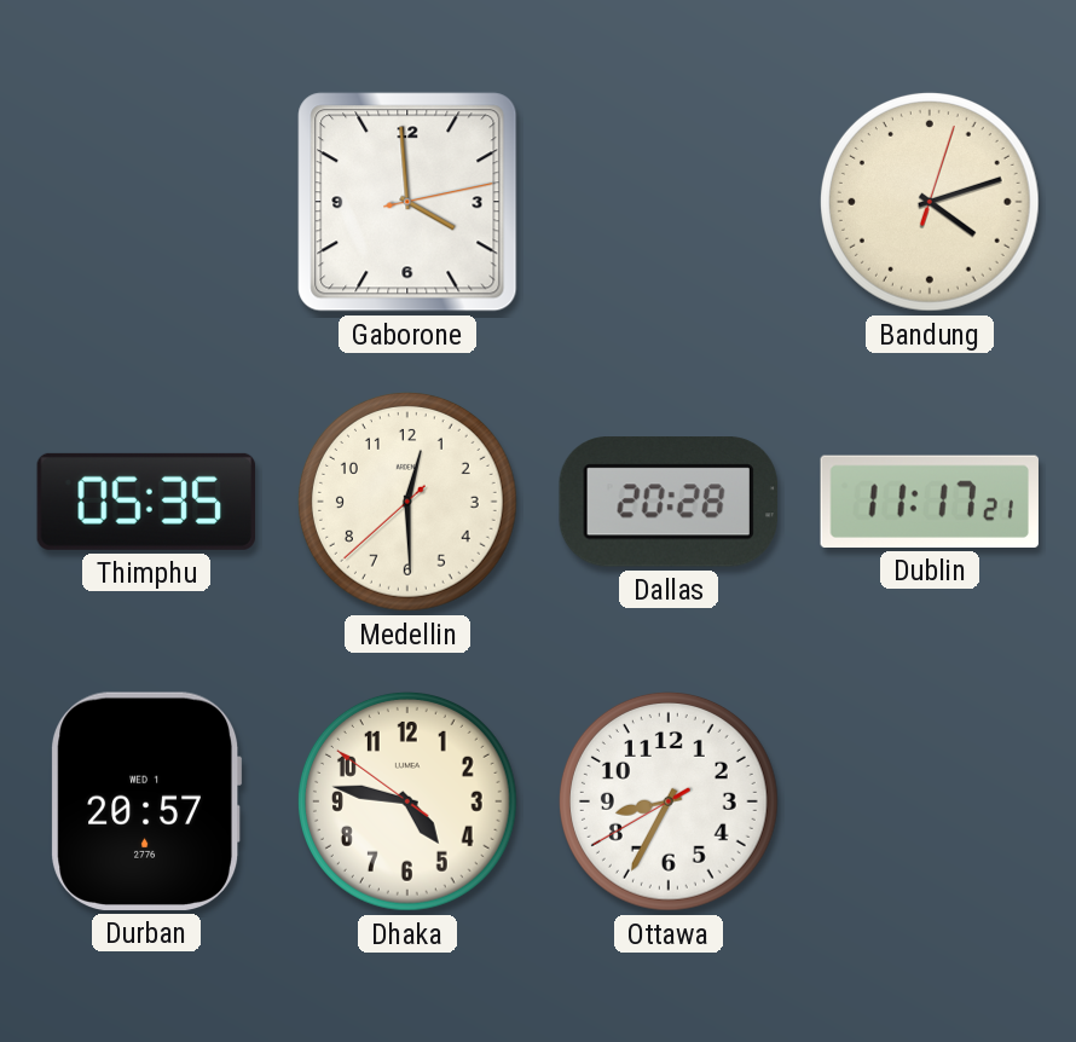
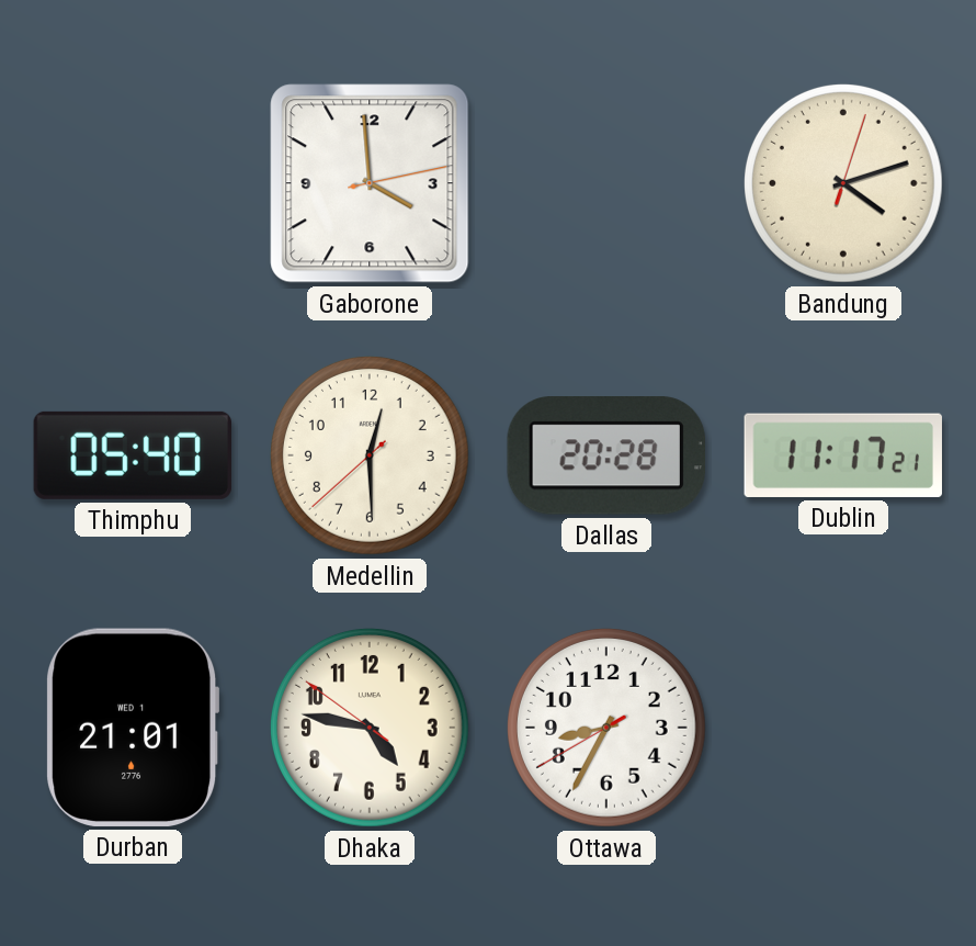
Thimphu: 05:35 -> 05:40 (133, 455)
Durban: 20:57 -> 21:01 (133, 728)
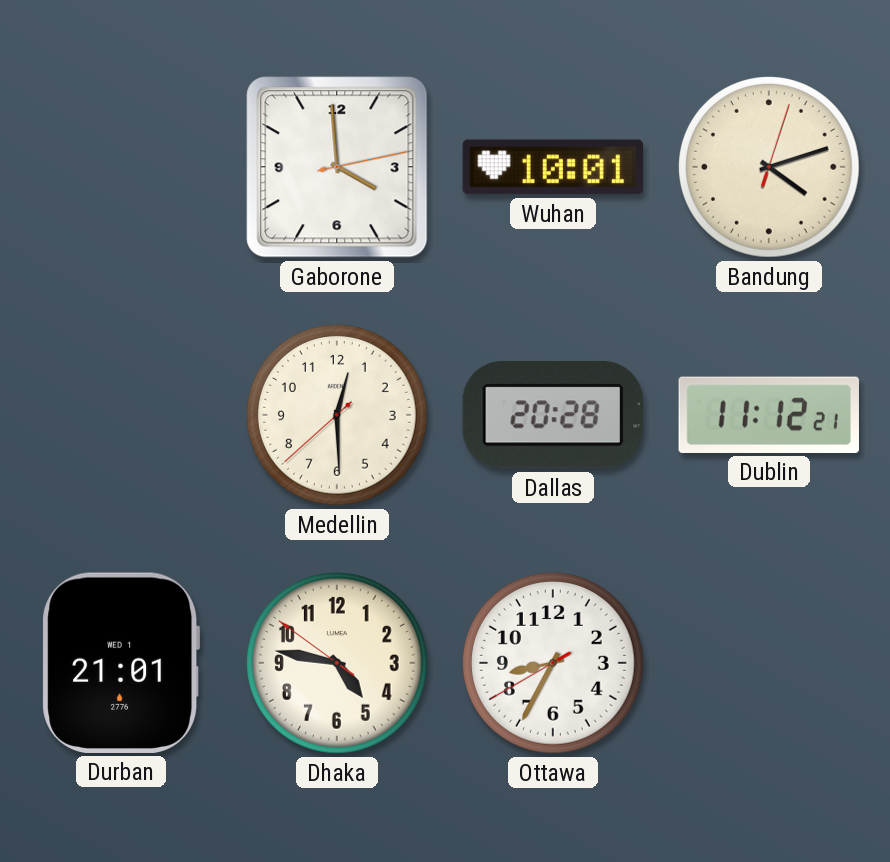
Wuhan: none -> 10:01 (553, 167)
Thimphu: 05:40 -> none (133, 455)
Dublin: 11:17 -> 11:12 (769, 415)
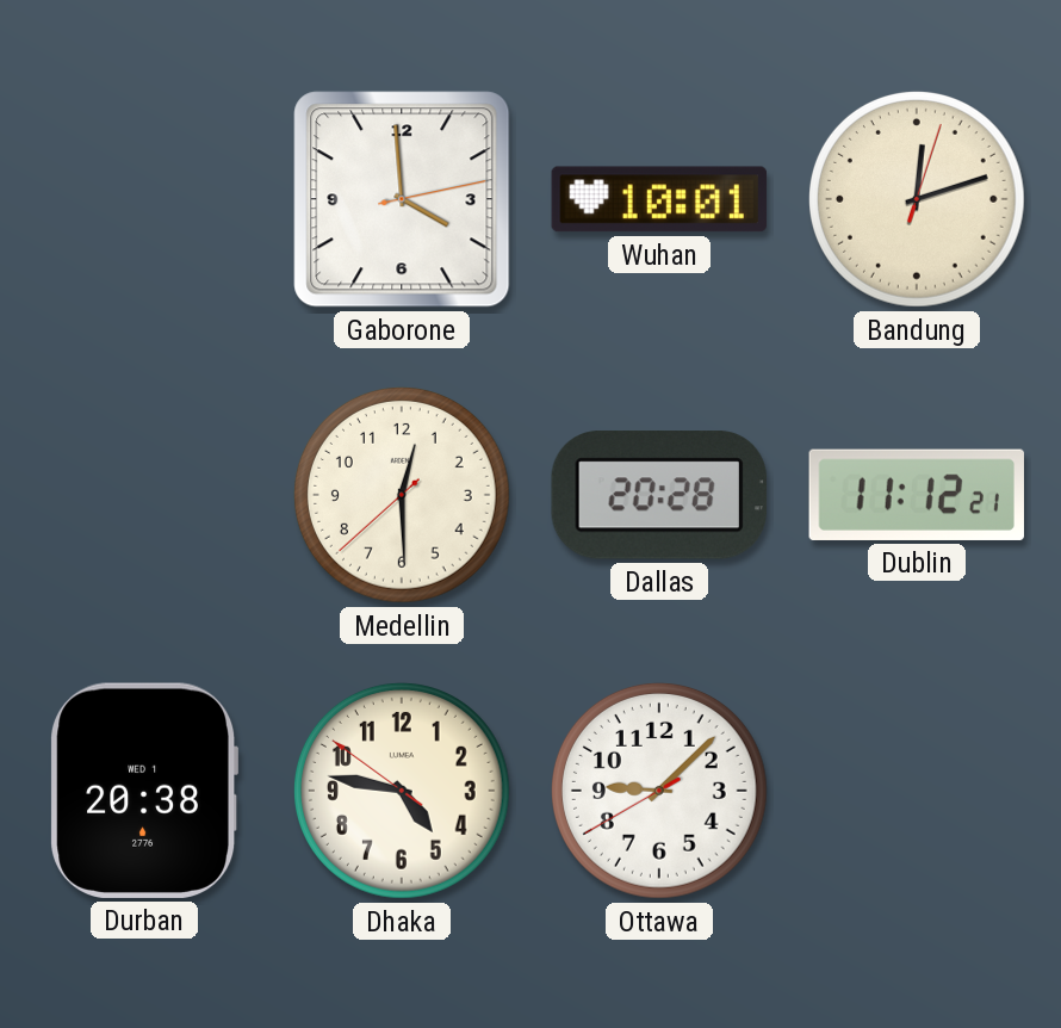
Bandung: 4:12 -> 12:12 (917, 199)
Durban: 21:01 -> 20:38 (144, 791)
Ottawa: 8:34 -> 9:07 (659, 791)
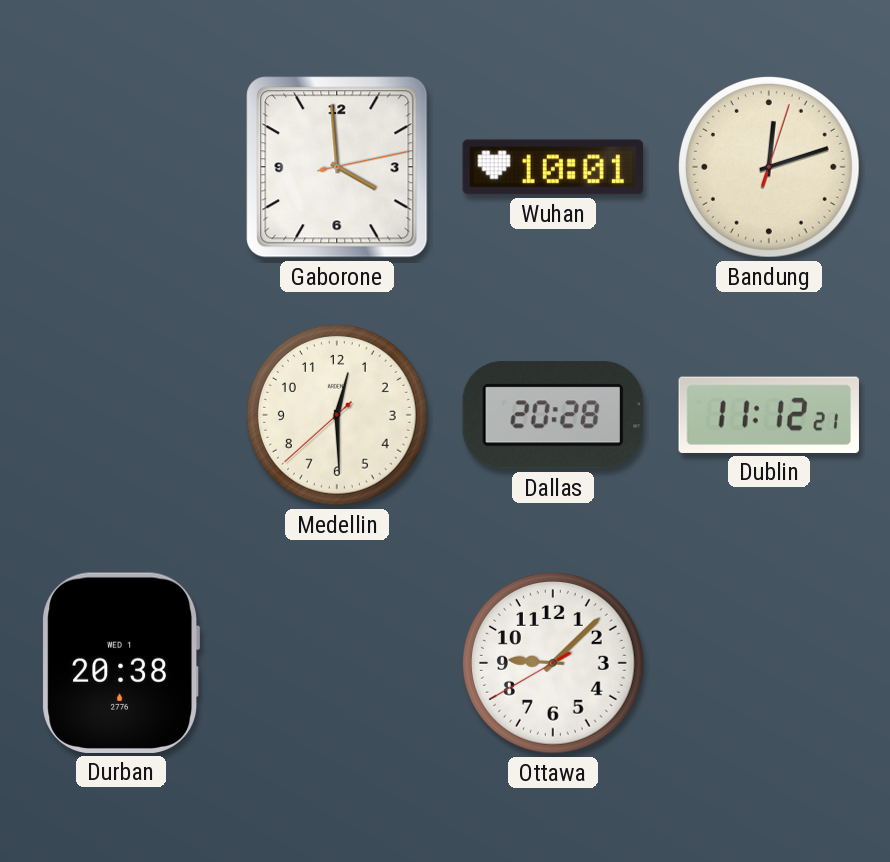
Dhaka: 4:46 -> none (402, 791)
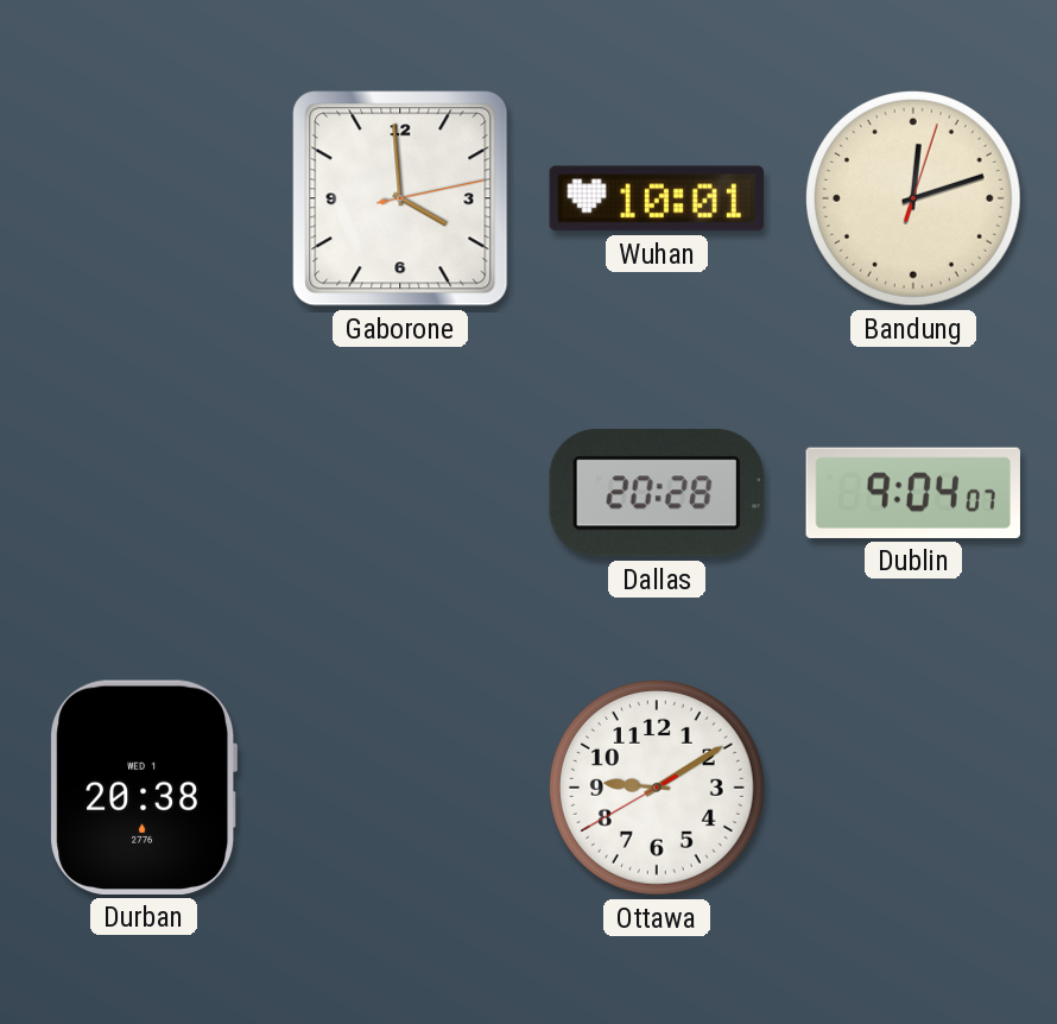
Medellin: 12:29 -> none (337, 415)
Dublin: 11:12 -> 9:04 (913, 493)
Ottawa: 9:07 -> 9:09 (657, 788)
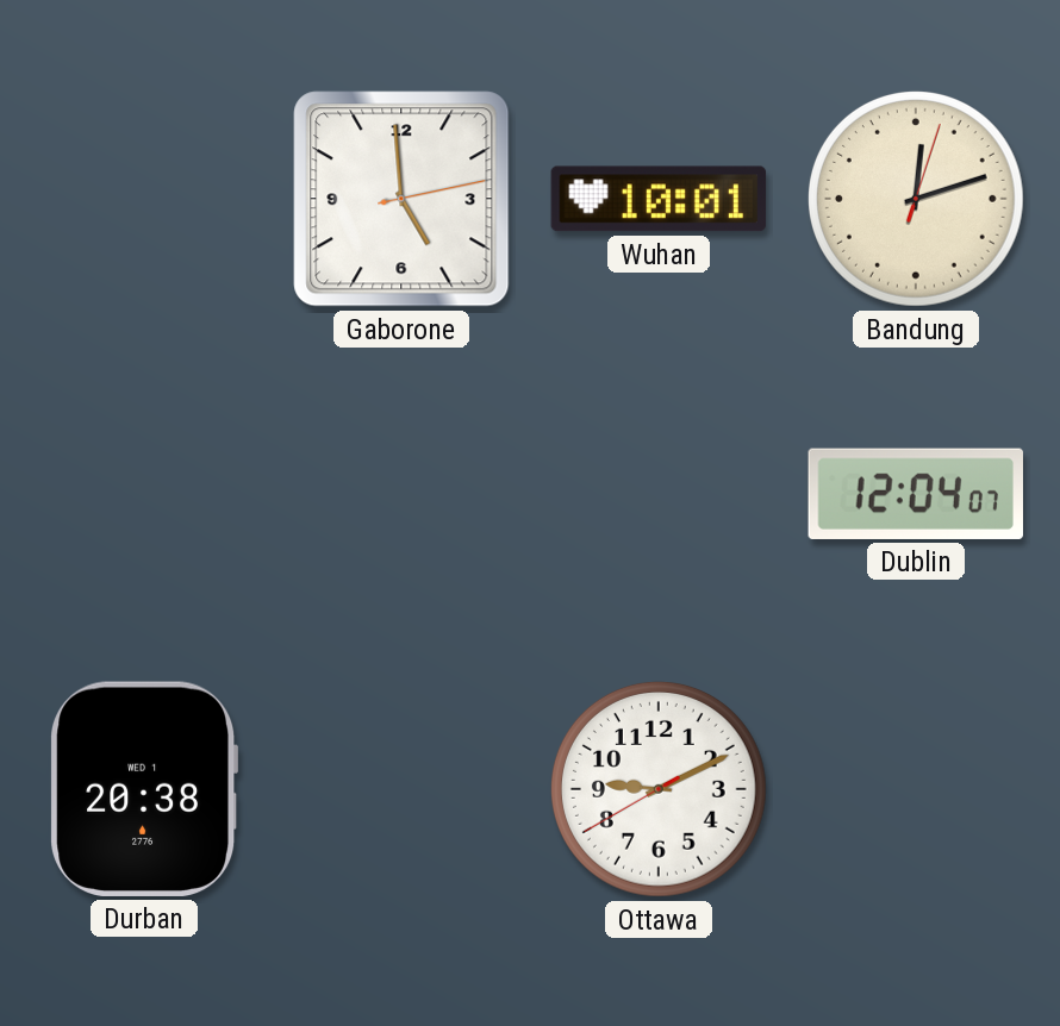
Gaborone: 3:59 -> 4:59 (401, 199)
Dallas: 20:28 -> none (657, 493)
Dublin: 9:04 -> 12:04 (916, 494)
Ottawa: 9:09 -> 9:10 (659, 789)
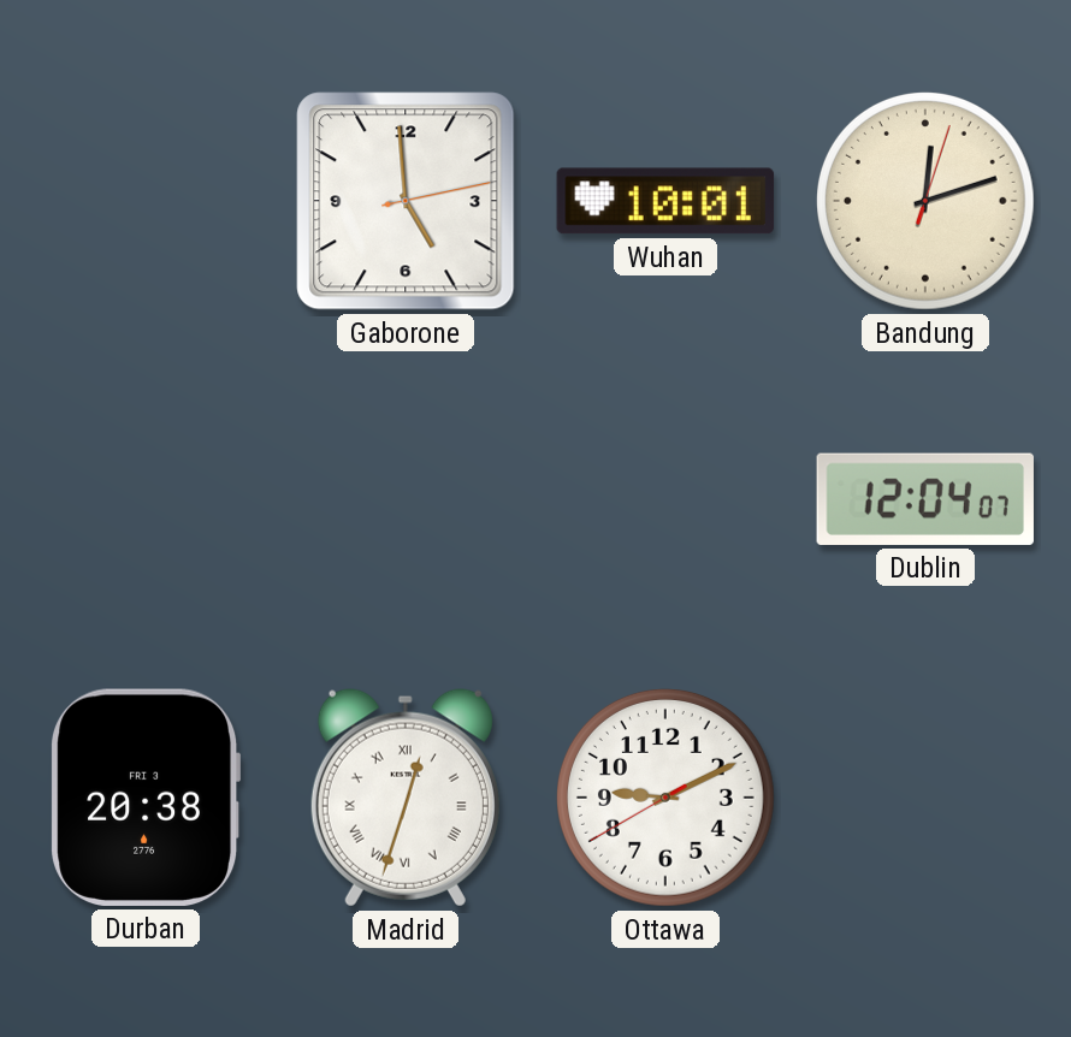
Durban date: WED 1 -> FRI 3 (146, 798)
Madrid: none -> 12:33 (406, 798)
